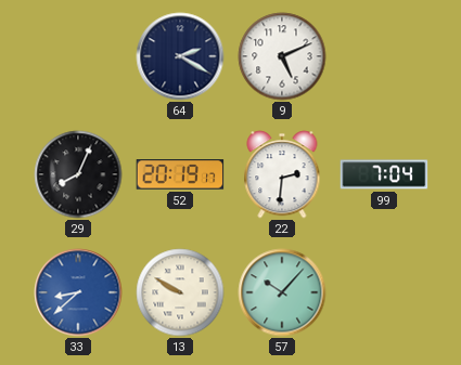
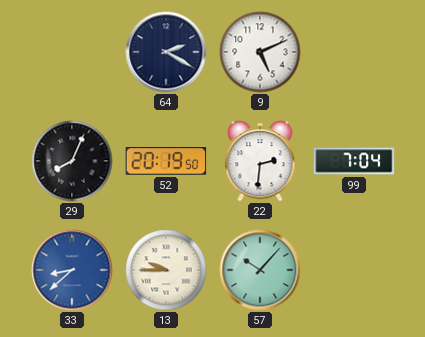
52: 20:19:17 -> 20:19:50 (166, 161)
13: 9:50 -> 9:45 (166, 270)
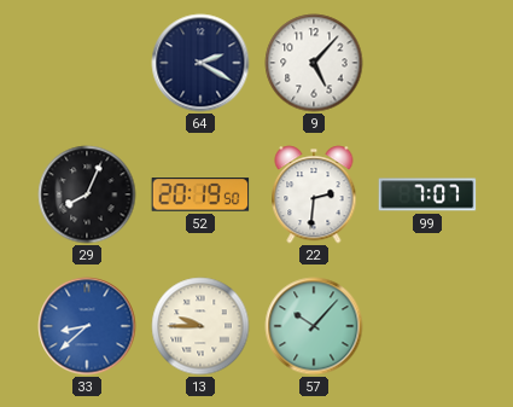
9: 5:11 -> 5:07 (314, 63)
99: 7:04 -> 7:07 (427, 194)
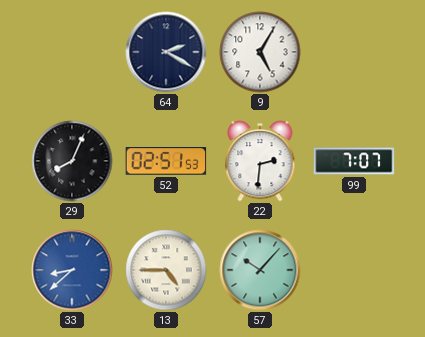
9: 5:07 -> 5:05 (260, 52)
52: 20:19 -> 02:51 (166, 161)
13: 9:45 -> 4:45 (166, 270)
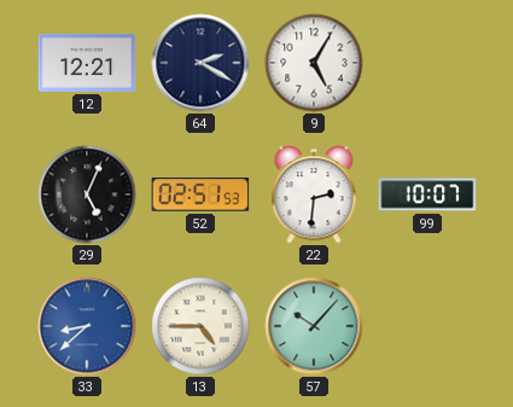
12: none -> 12:21 (87, 63)
29: 8:04 -> 5:04 (87, 194)
99: 7:07 -> 10:07 (427, 194)
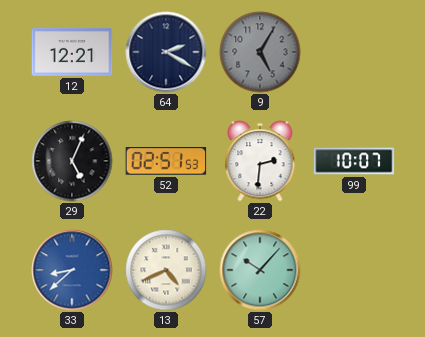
9 dial: white -> grey (260, 52)
13: 4:45 -> 4:41 (166, 270)
